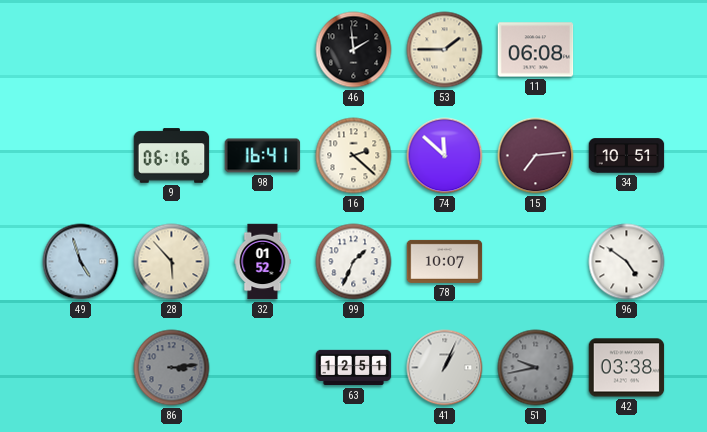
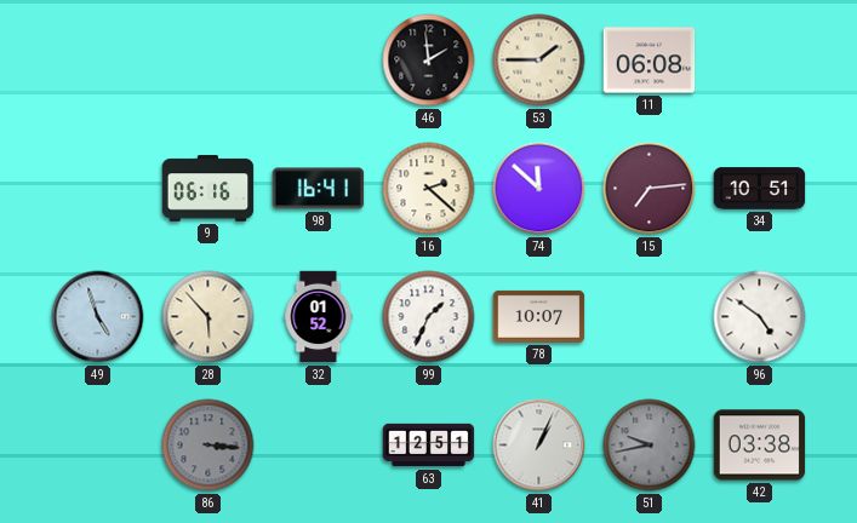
86: 3:14 -> 3:16 (208, 446)
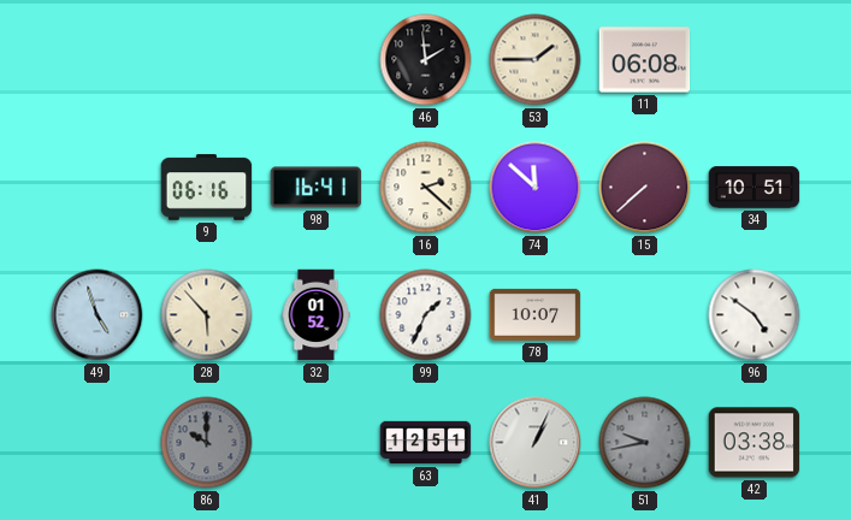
15: 7:14 -> 7:38 (645, 188)
86: 3:16 -> 10:00 (207, 443)
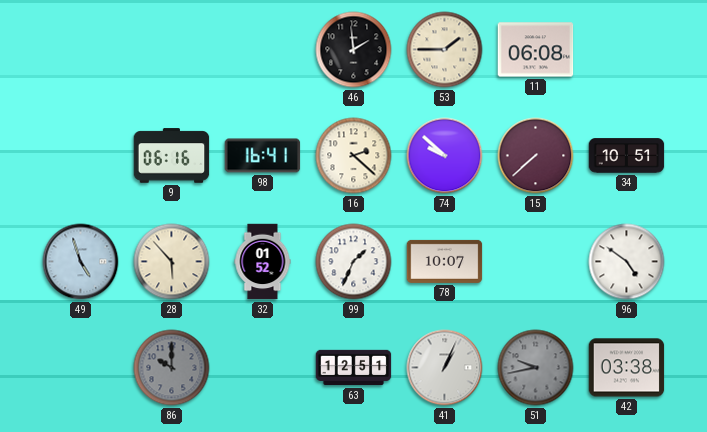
74: 11:52 -> 9:52 (445, 156)
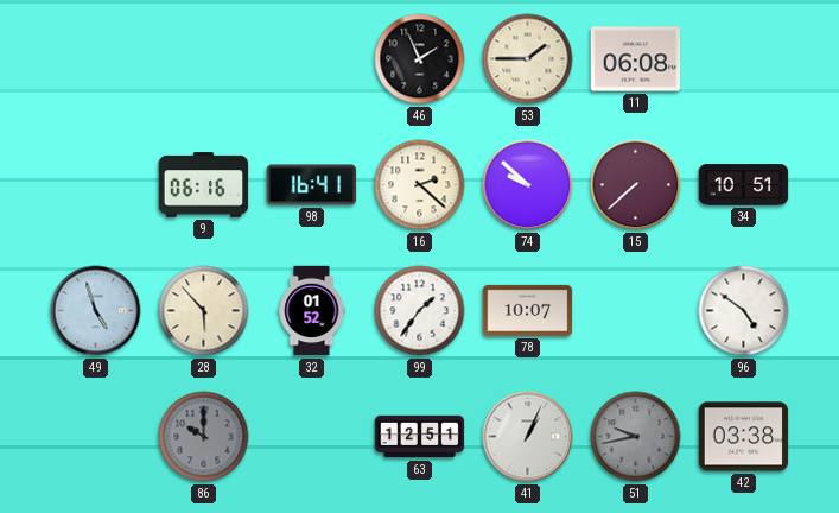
46: 1:59 -> 1:56 (420, 59)
99: 1:34 -> 1:36 (420, 311)
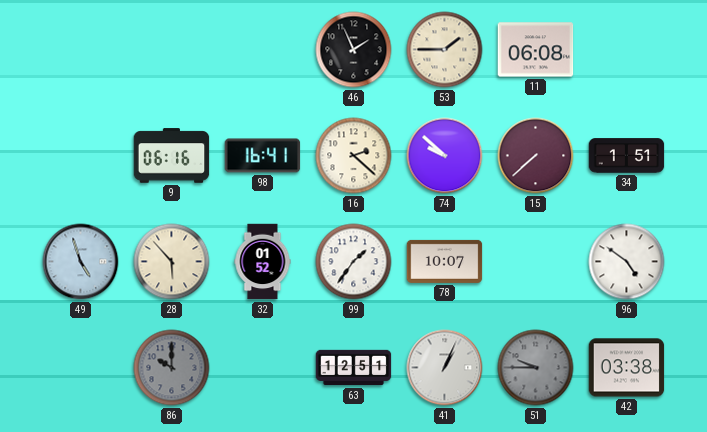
34: 10:51 -> 1:51 (627, 156)
51: 9:43 -> 9:45 (536, 368)
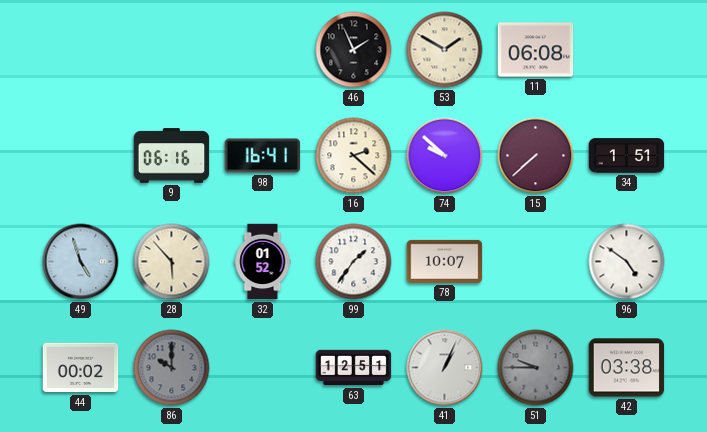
53: 1:45 -> 1:50 (445, 50)
44: none -> 00:02 (81, 368)
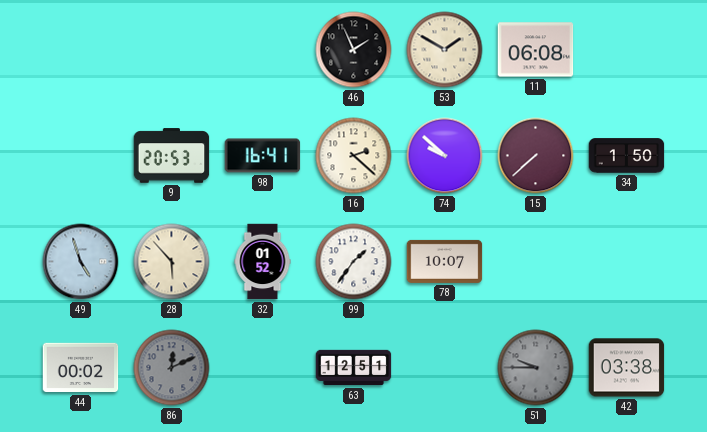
9: 06:16 -> 20:53 (172, 156)
34: 1:51 -> 1:50 (627, 156)
96: 4:51 -> none (627, 262)
86: 10:00 -> 12:11 (172, 368)
41: 1:04 -> none (445, 368)
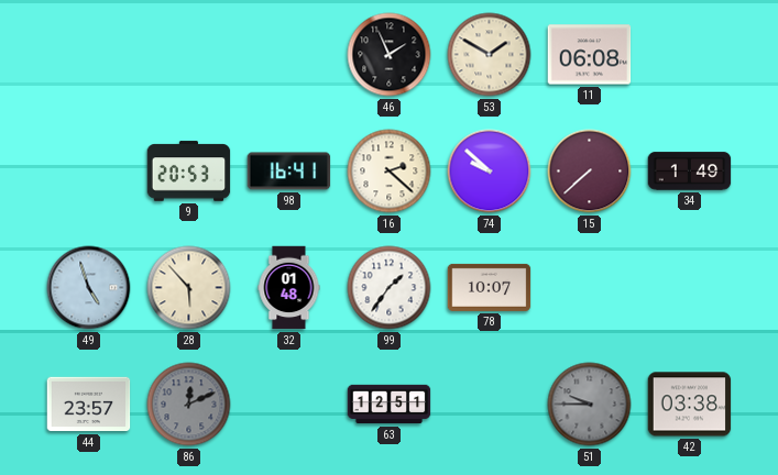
34: 1:50 -> 1:49 (690, 172)
32: 01:52 -> 01:48 (289, 288)
44: 00:02 -> 23:57 (89, 405)
